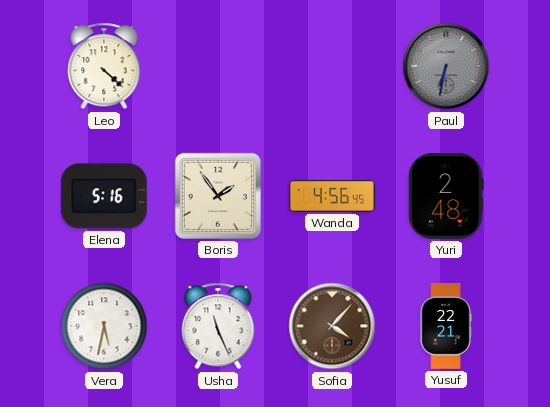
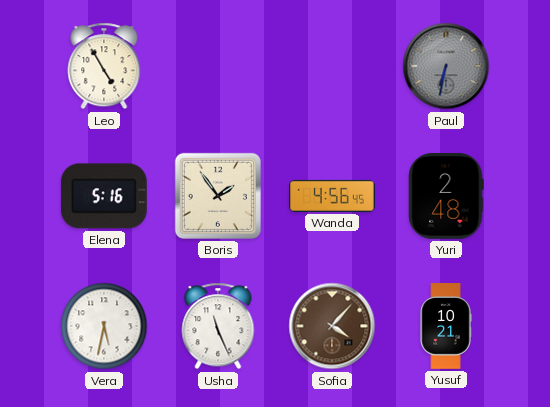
Leo: 4:22 -> 4:55 (104, 66)
Yusuf: 22:21 -> 10:21 (446, 326)
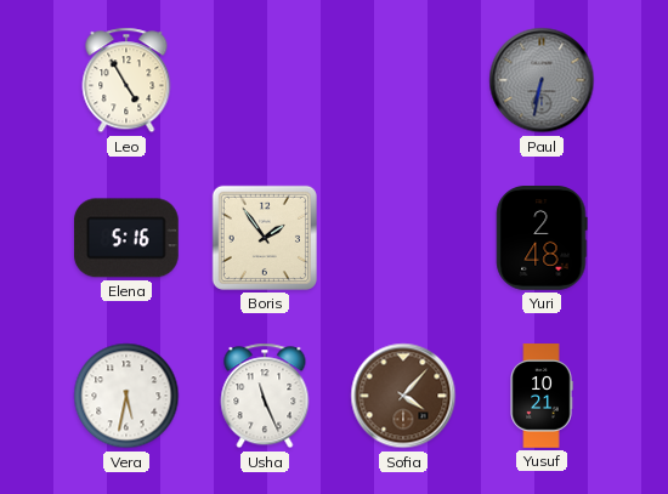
Wanda: 4:56 -> none (332, 196)
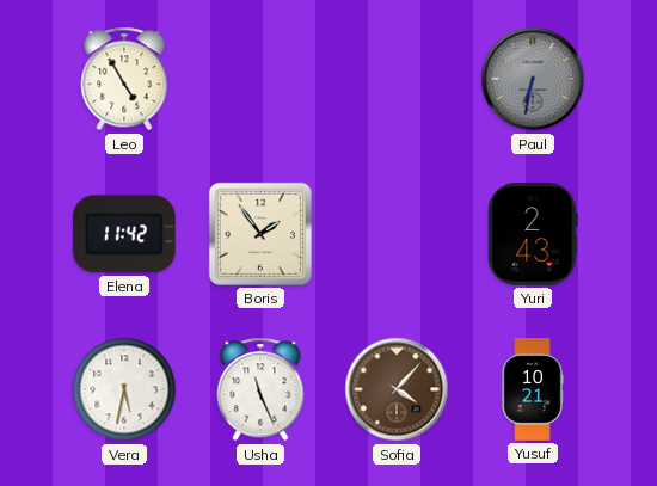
Elena: 5:16 -> 11:42 (124, 234)
Yuri: 2:48 -> 2:43 (533, 235)
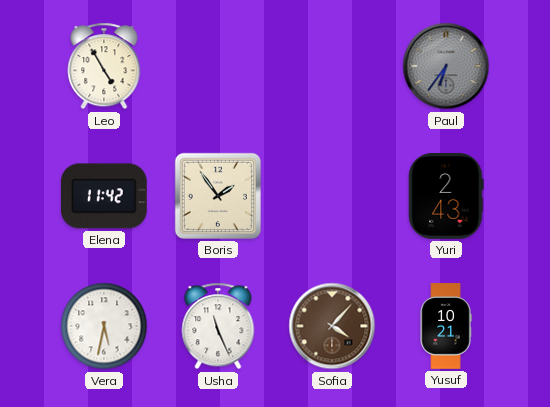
Paul: 6:32 -> 6:36 (446, 66)
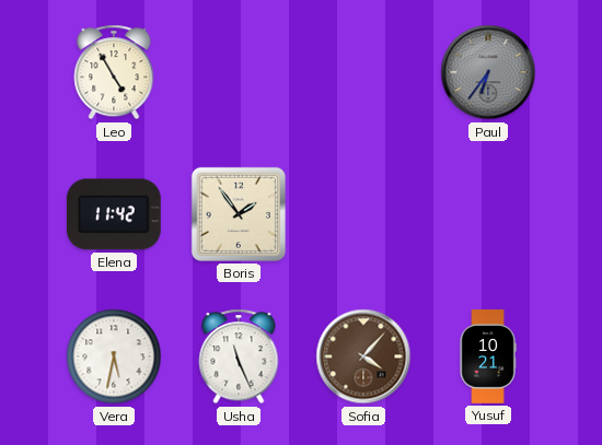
Yuri: 2:43 -> none (446, 197)
